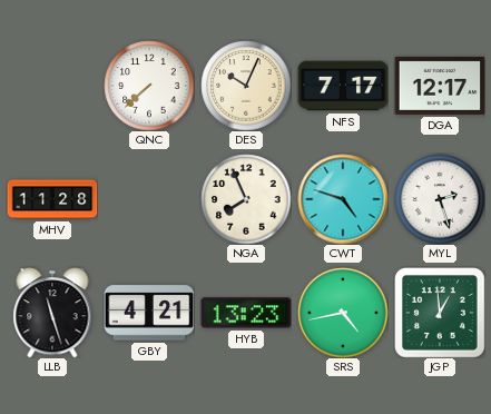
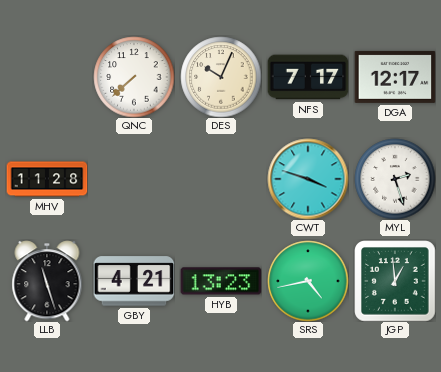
NGA: 7:56 -> none (246, 199)
CWT: 4:48 -> 3:48 (308, 179)
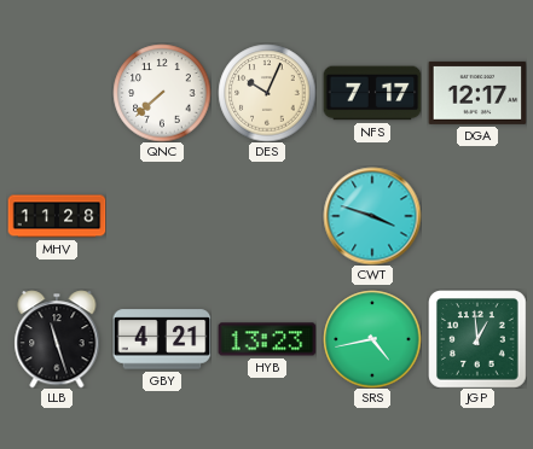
MYL: 2:27 -> none (395, 179)
